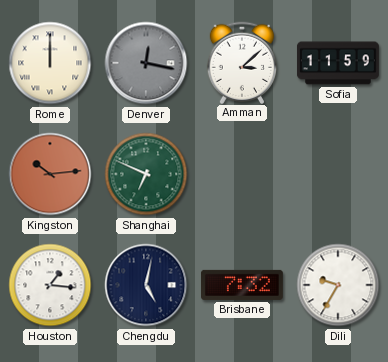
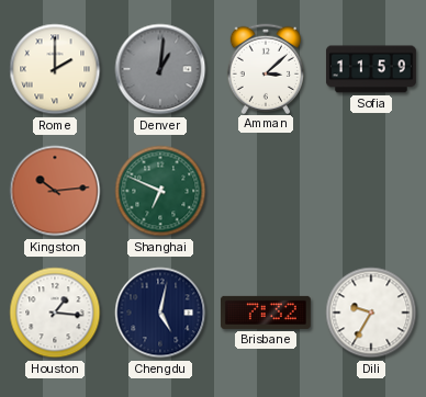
Rome: 12:00 -> 2:00 (55, 69)
Denver: 12:17 -> 1:01 (160, 69)
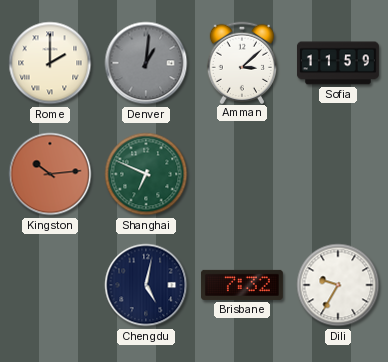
Houston: 1:16 -> none (55, 313)
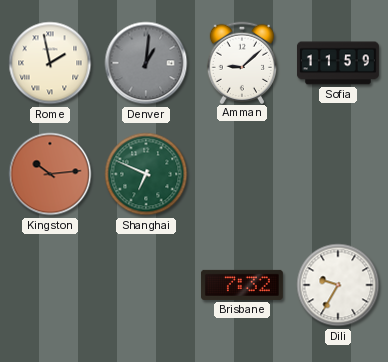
Rome: 2:00 -> 1:58 (50, 63)
Amman: 3:08 -> 9:08 (241, 62)
Chengdu: 5:02 -> none (146, 285)
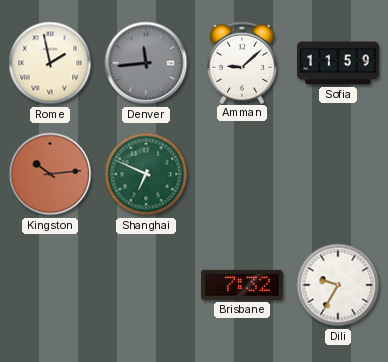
Denver: 1:01 -> 11:44 (146, 63)
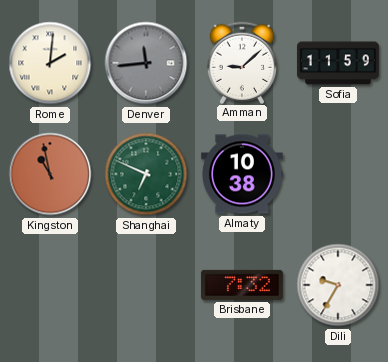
Rome: 1:58 -> 2:01 (50, 63)
Kingston: 10:14 -> 10:58 (50, 174)
Almaty: none -> 10:38 (242, 174)
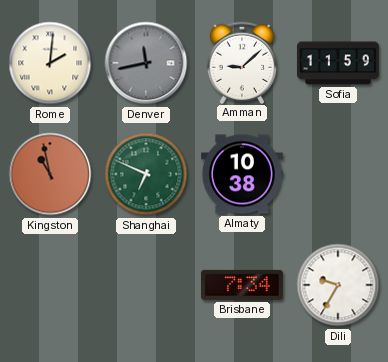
Denver: 11:44 -> 11:43 (146, 63)
Brisbane: 7:32 -> 7:34 (242, 285)
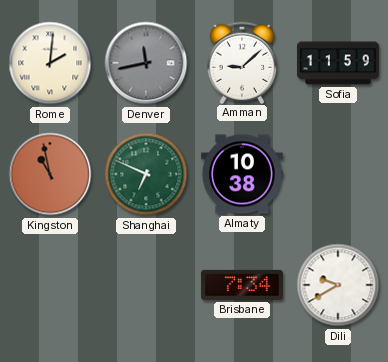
Dili: 9:35 -> 9:40 (338, 285)
